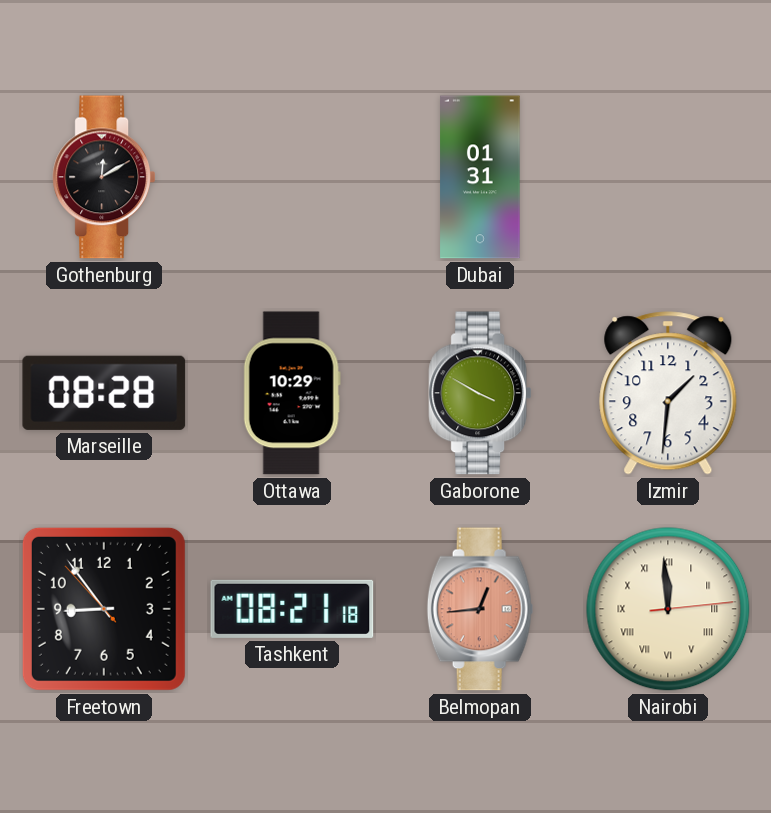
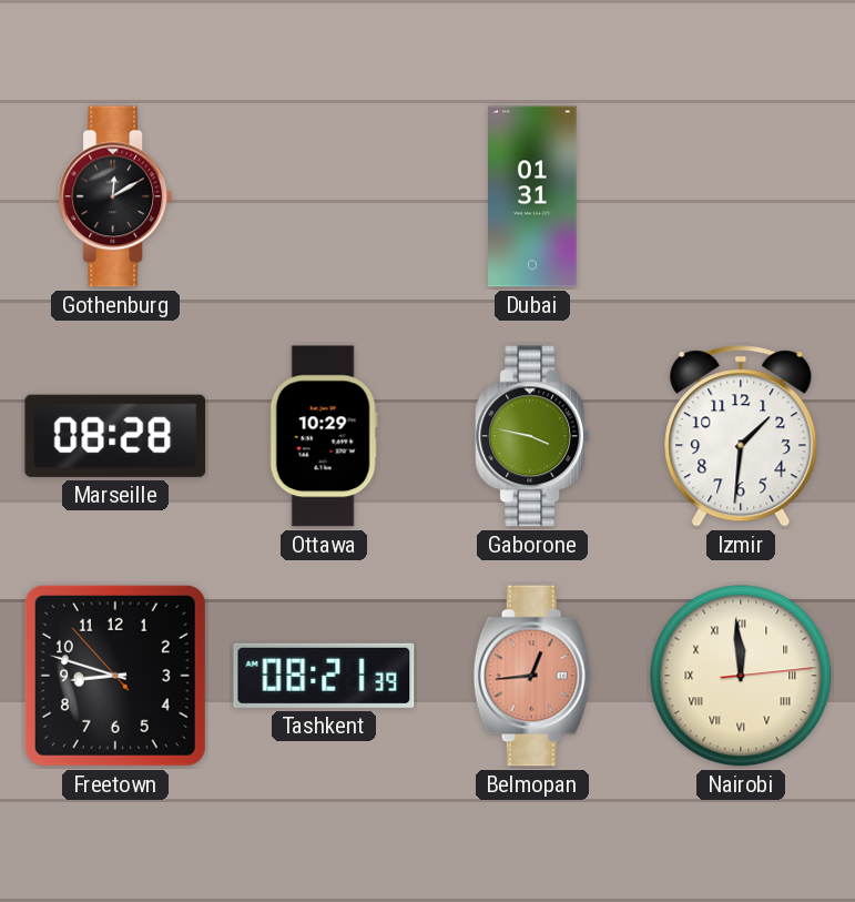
Gaborone: 3:50 -> 3:47 (531, 436)
Freetown: 8:53 -> 8:47 (115, 676)
Tashkent: 08:21:18 -> 08:21:39 (324, 676)
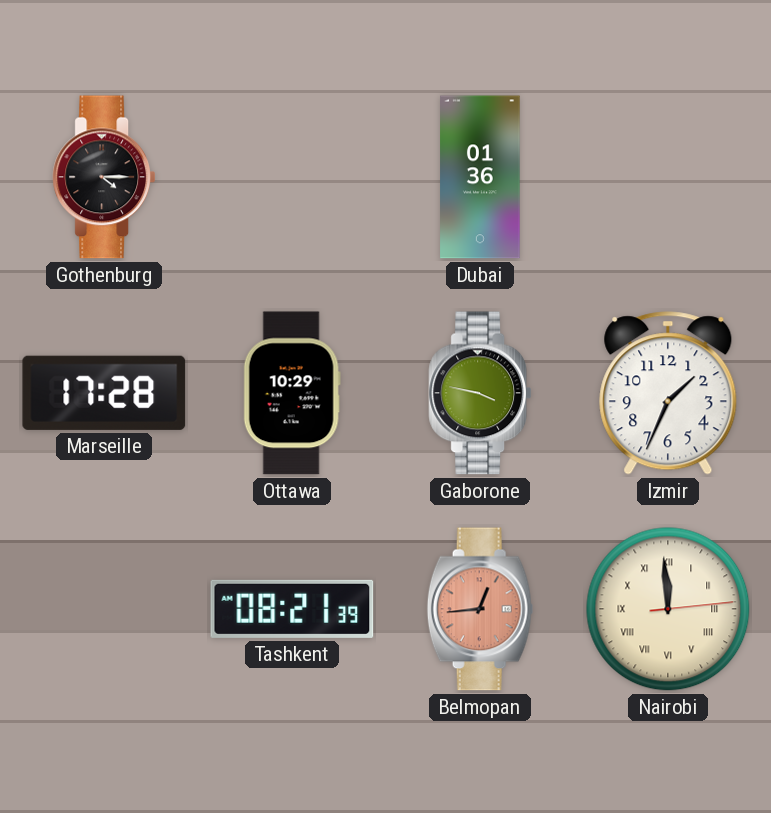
Gothenburg: 12:10 -> 4:15 (103, 177)
Dubai: 01:31 -> 01:36 (480, 177)
Marseille: 08:28 -> 17:28 (104, 393)
Izmir: 1:31 -> 1:34 (668, 393)
Freetown: 8:47 -> none (115, 676)
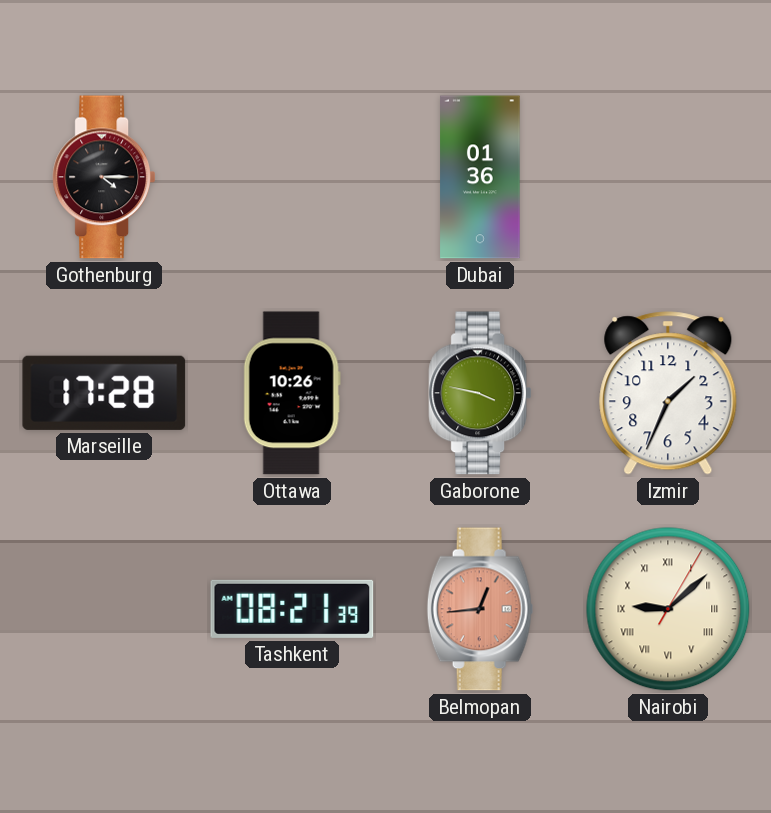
Ottawa: 10:29 -> 10:26 (292, 393)
Nairobi: 11:59 -> 9:08 (668, 609)
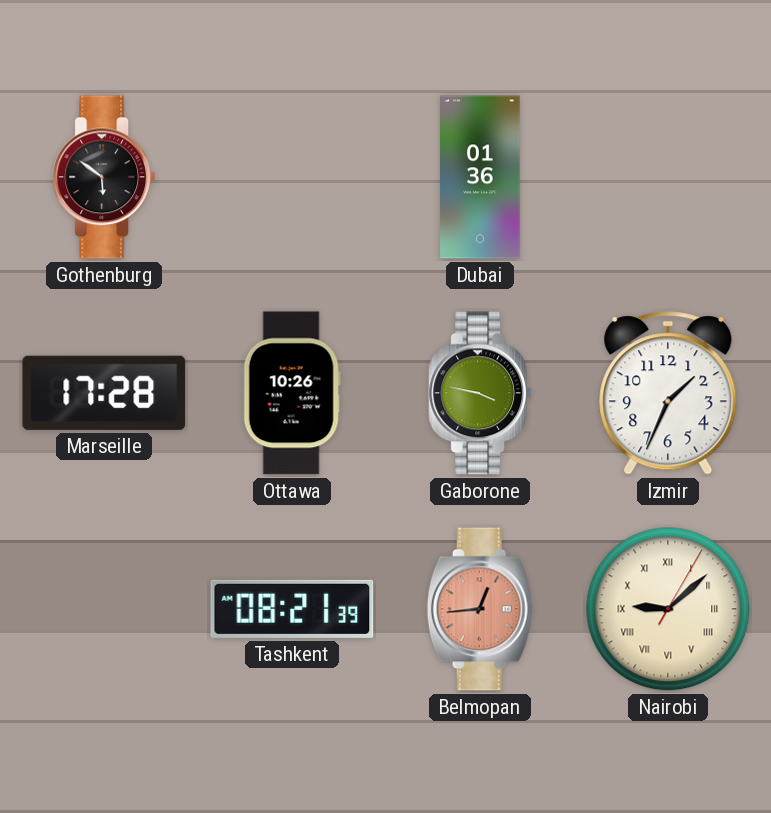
Gothenburg: 4:15 -> 5:51 (103, 177)
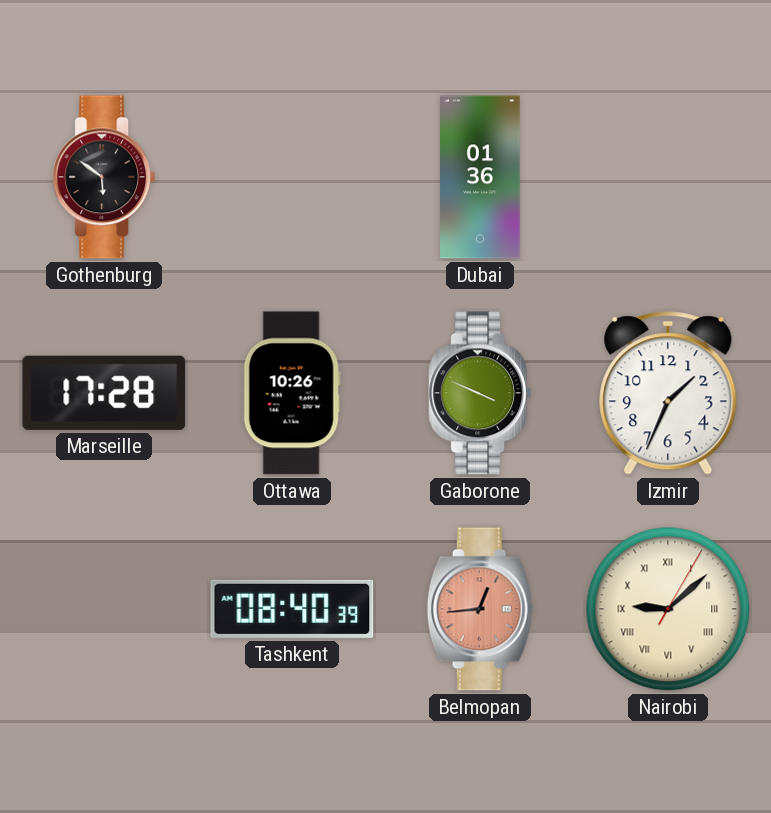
Gaborone: 3:47 -> 3:49 (479, 393)
Tashkent: 08:21 -> 08:40 (292, 609)
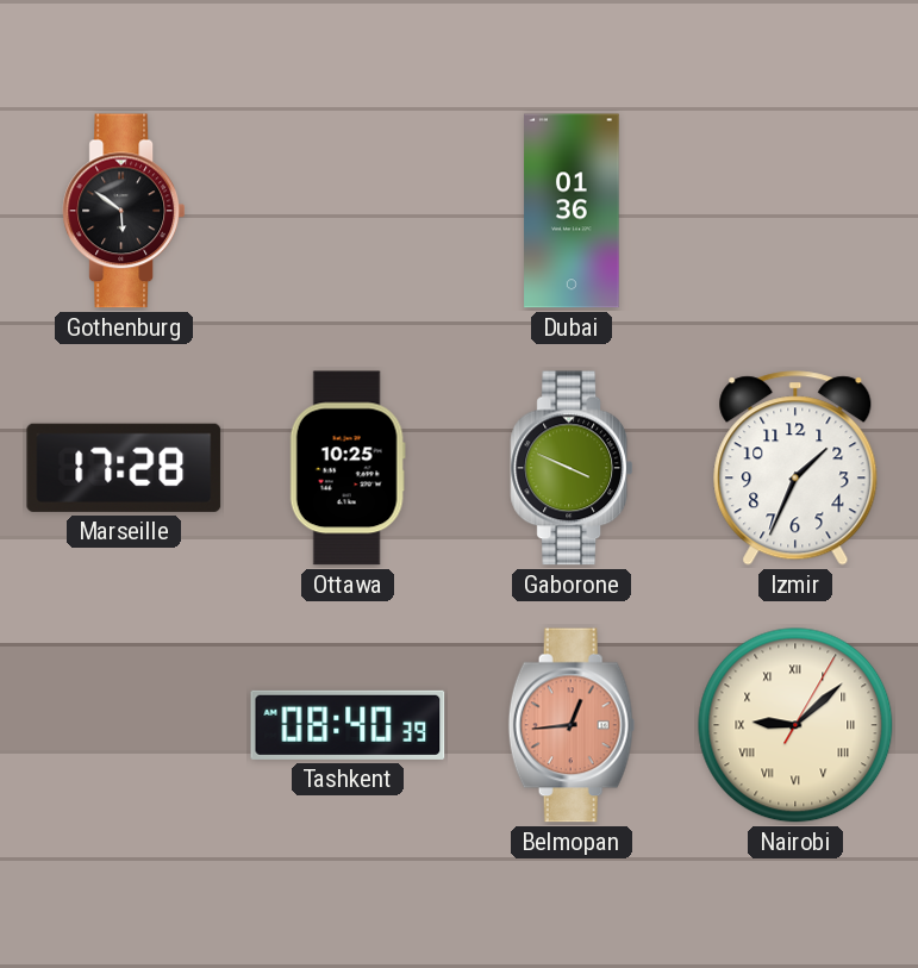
Ottawa: 10:26 -> 10:25 (348, 468)
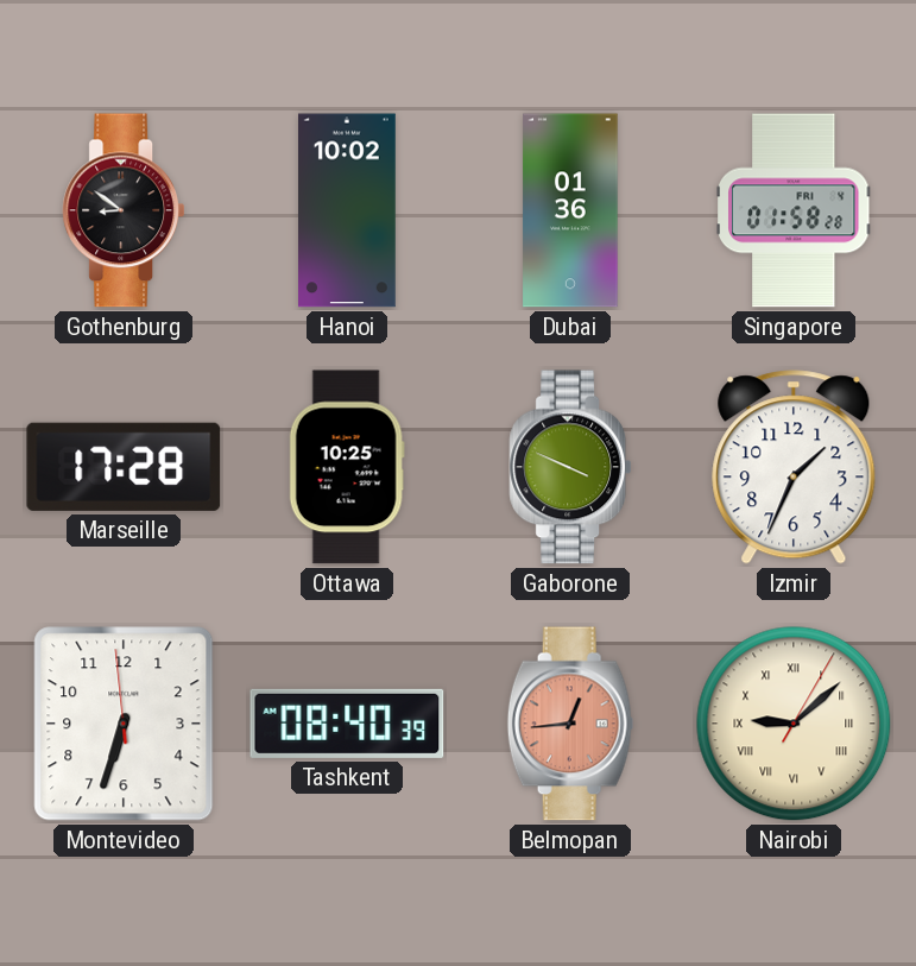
Gothenburg: 5:51 -> 8:51 (122, 210)
Hanoi: none -> 10:02 (348, 210)
Singapore: none -> 01:58 (794, 210)
Montevideo: none -> 6:32 (124, 724)
